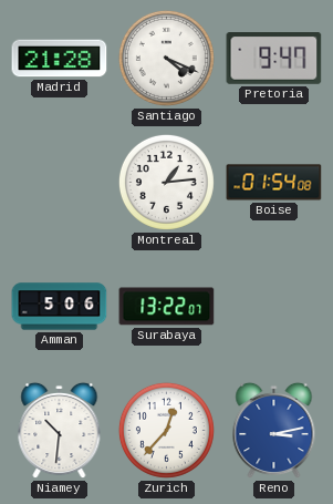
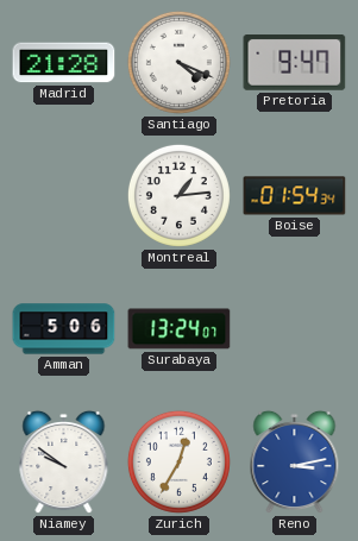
Boise: 01:54:08 -> 01:54:34 (295, 196)
Surabaya: 13:22 -> 13:24 (180, 329)
Niamey: 10:31 -> 9:51 (64, 463)
Zurich: 12:37 -> 12:35 (178, 461)
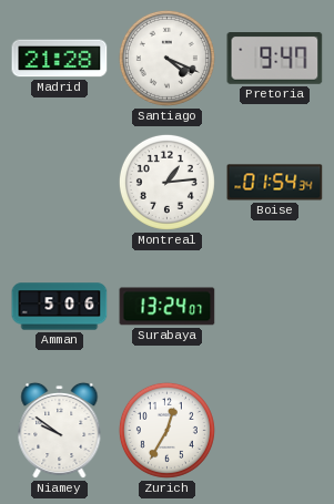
Reno: 3:13 -> none (295, 463)
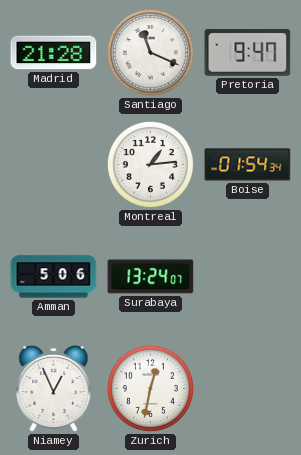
Santiago: 4:19 -> 11:19 (150, 52)
Niamey: 9:51 -> 12:56 (54, 389)
Zurich: 12:35 -> 12:32 (150, 388)
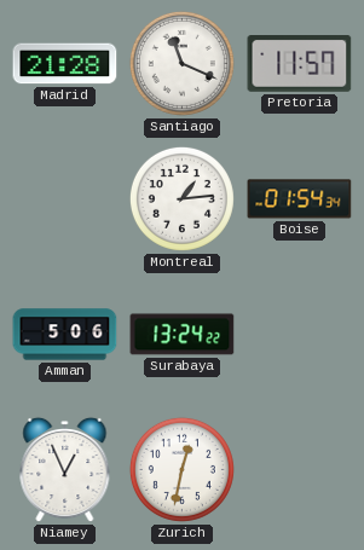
Pretoria: 9:47 -> 11:57 (300, 64)
Surabaya: 13:24:07 -> 13:24:22 (183, 335)
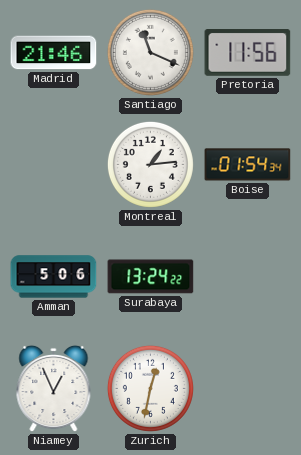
Madrid: 21:28 -> 21:46 (54, 53)
Pretoria: 11:57 -> 11:56 (248, 53)
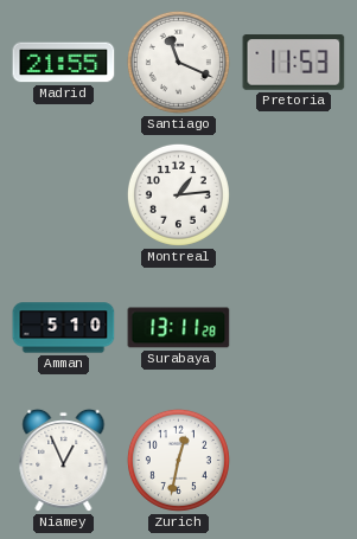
Madrid: 21:46 -> 21:55 (64, 63)
Pretoria: 11:56 -> 11:53 (294, 63)
Boise: 01:54 -> none (248, 165)
Amman: 5:06 -> 5:10 (64, 328)
Surabaya: 13:24 -> 13:11 (179, 328)
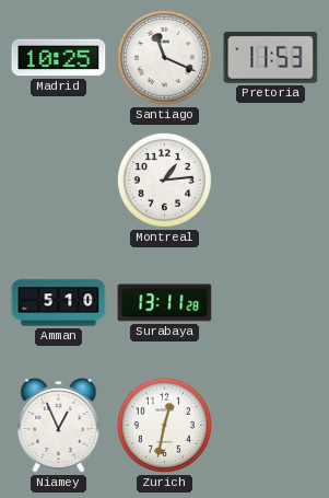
Madrid: 21:55 -> 10:25 (59, 58)
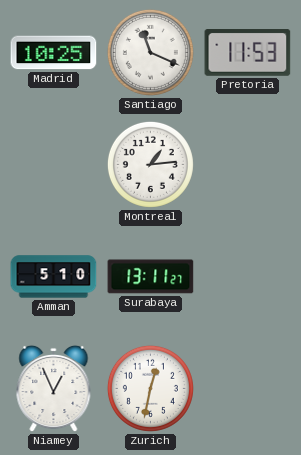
Surabaya: 13:11:28 -> 13:11:27 (151, 277)
